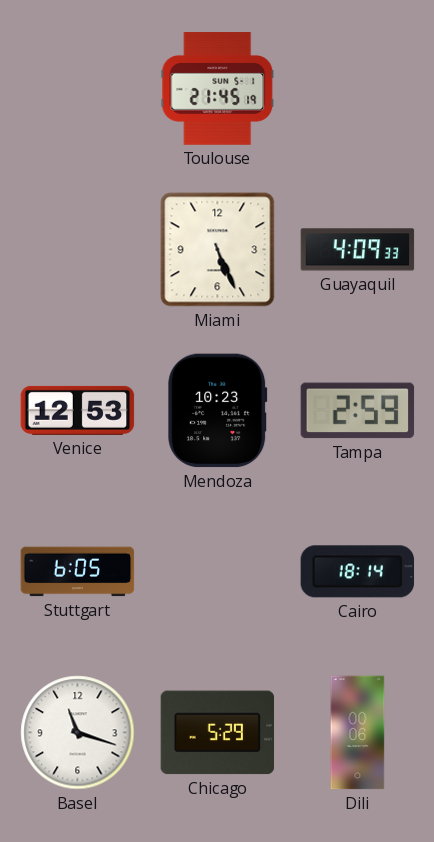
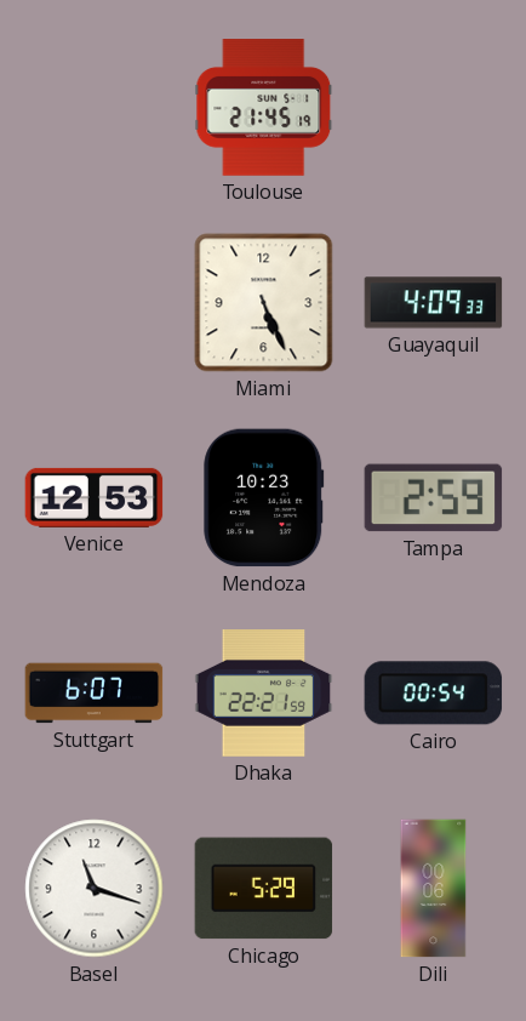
Stuttgart: 6:05 -> 6:07 (95, 694)
Dhaka: none -> 22:21 (264, 694)
Cairo: 18:14 -> 00:54 (434, 694)
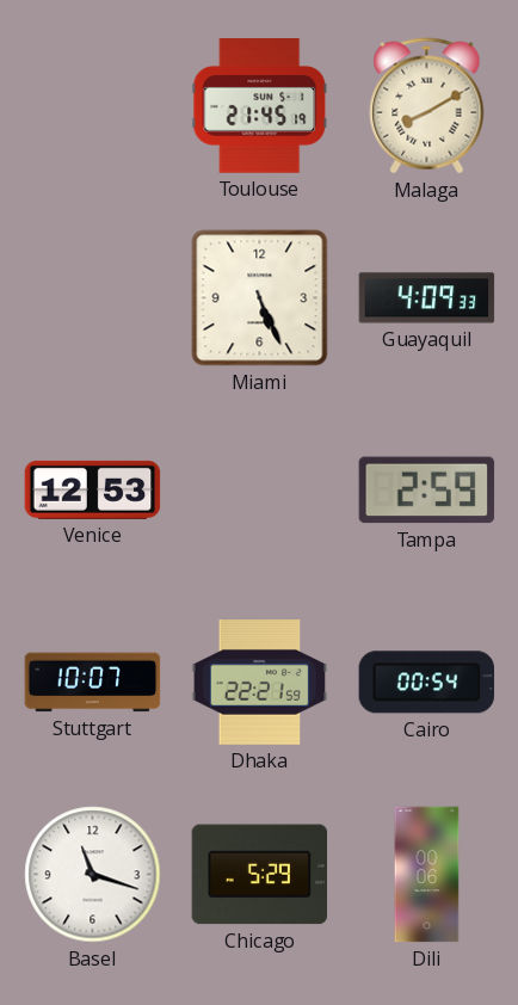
Malaga: none -> 8:10 (427, 106)
Mendoza: 10:23 -> none (264, 498)
Stuttgart: 6:07 -> 10:07 (93, 683)
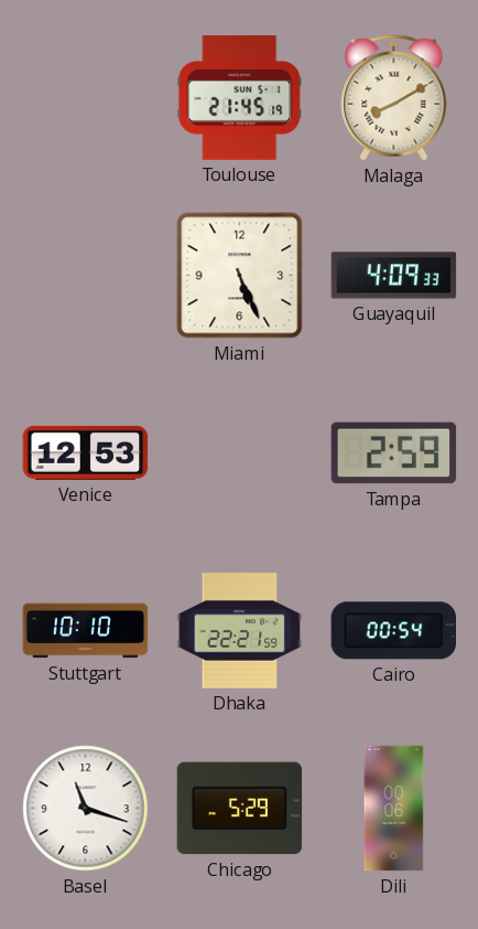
Stuttgart: 10:07 -> 10:10 (86, 631)
